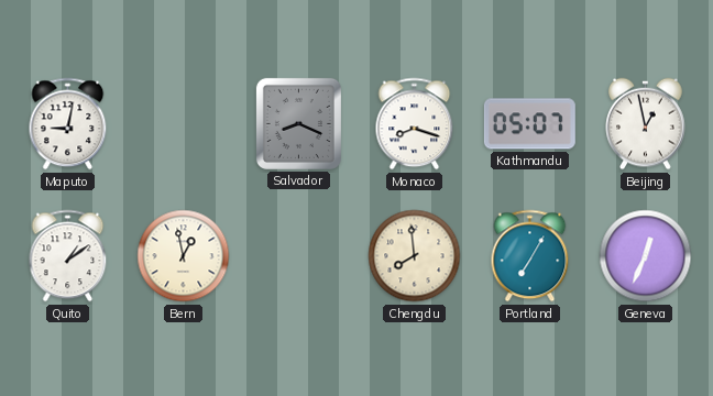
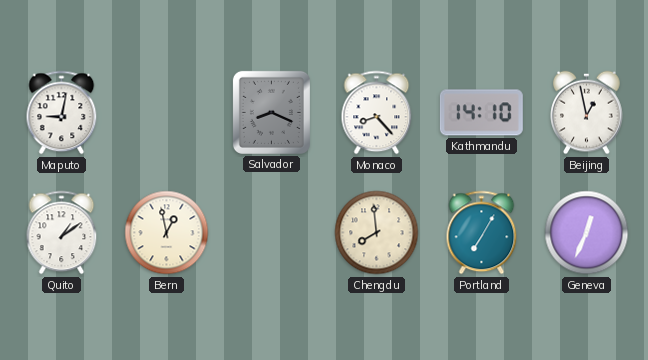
Monaco: 8:18 -> 8:23 (377, 113)
Kathmandu: 05:07 -> 14:10 (481, 113)
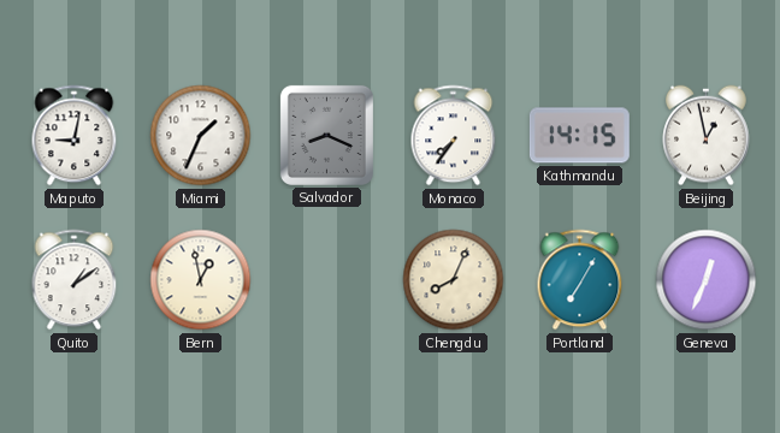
Miami: none -> 1:34 (201, 136)
Monaco: 8:23 -> 7:36 (454, 136)
Kathmandu: 14:10 -> 14:15 (579, 136)
Chengdu: 7:59 -> 8:04 (454, 280)
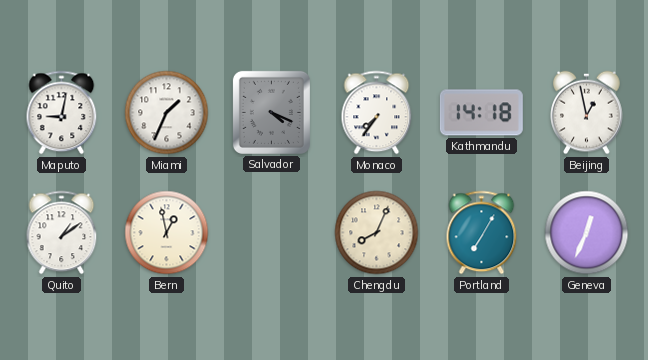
Salvador: 8:19 -> 4:19 (271, 112)
Kathmandu: 14:15 -> 14:18 (481, 113)
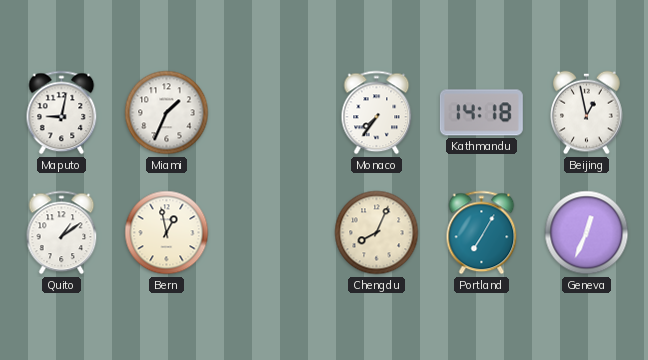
Salvador: 4:19 -> none (271, 112)
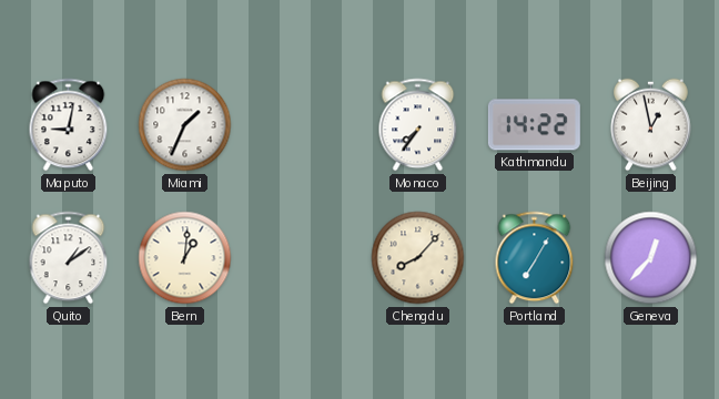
Kathmandu: 14:18 -> 14:22 (534, 125)
Bern: 12:58 -> 1:01 (185, 258)
Chengdu: 8:04 -> 8:07 (418, 258)
Geneva: 12:34 -> 12:37 (651, 258)
